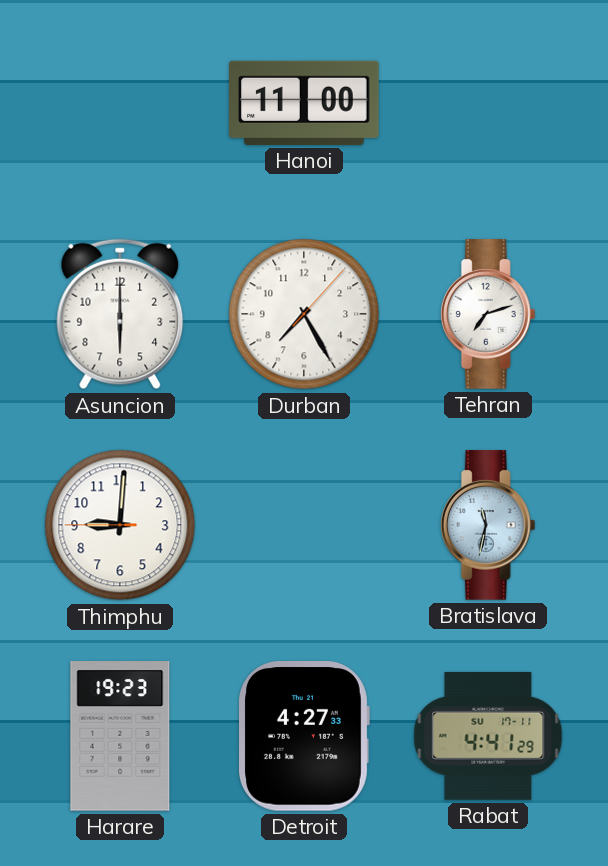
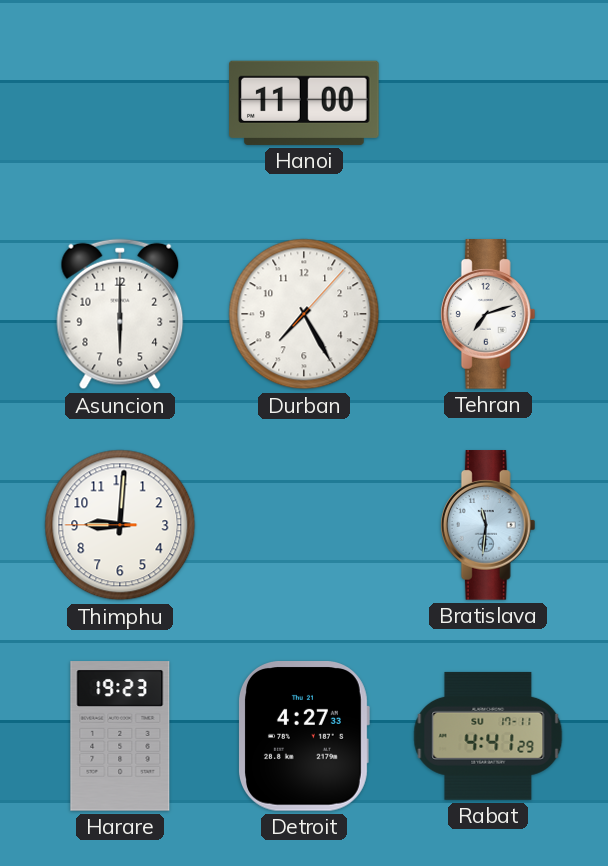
Bratislava: 11:32 -> 11:31 (488, 525)
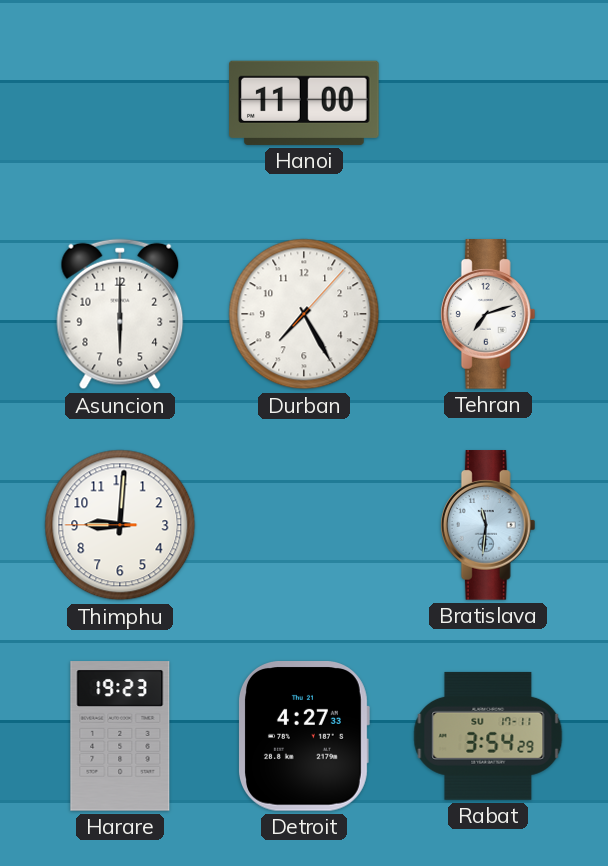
Rabat: 4:41 -> 3:54 (488, 736)
